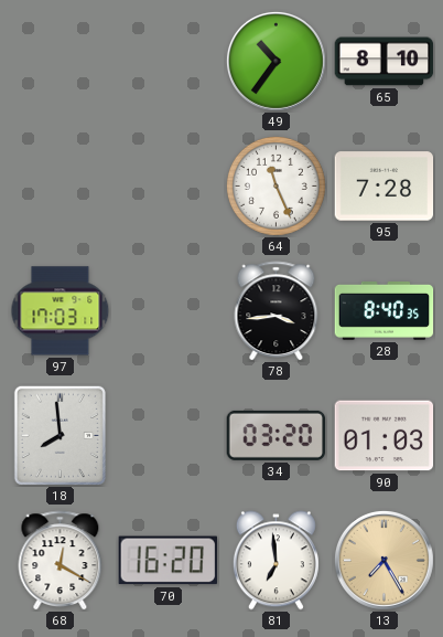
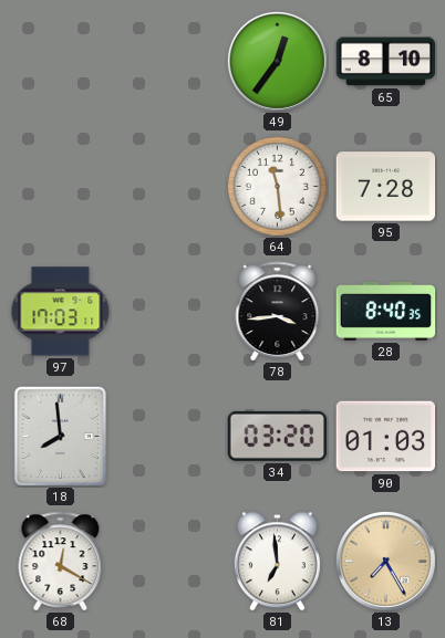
49: 10:36 -> 12:36 (277, 61)
64: 11:26 -> 11:29 (277, 186)
70: 16:20 -> none (168, 561)
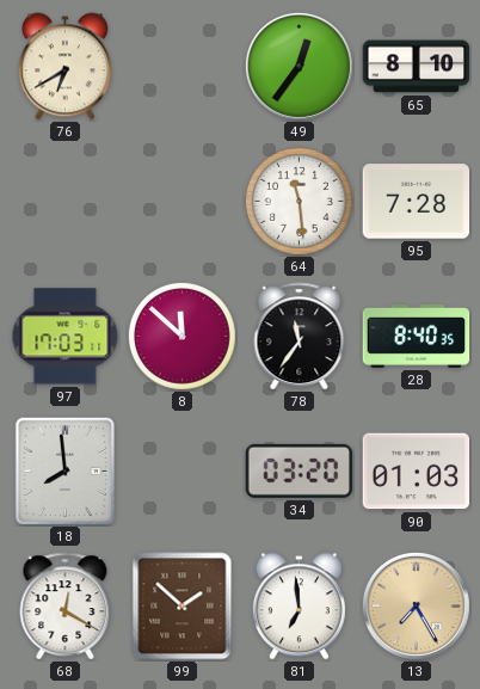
76: none -> 6:40 (64, 67)
8: none -> 11:52 (181, 336)
78: 3:44 -> 11:36 (300, 337)
99: none -> 1:52 (183, 607)
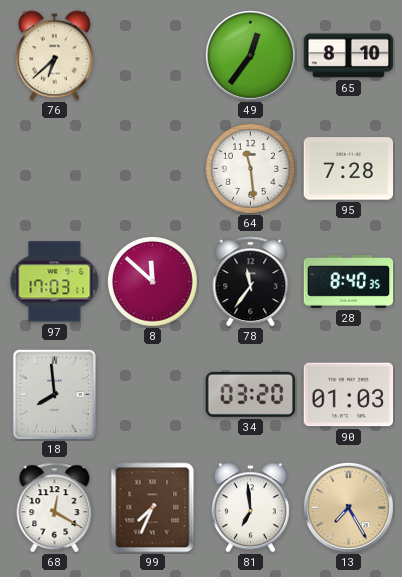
76: 6:40 -> 6:38 (54, 56)
99: 1:52 -> 7:34 (153, 508)
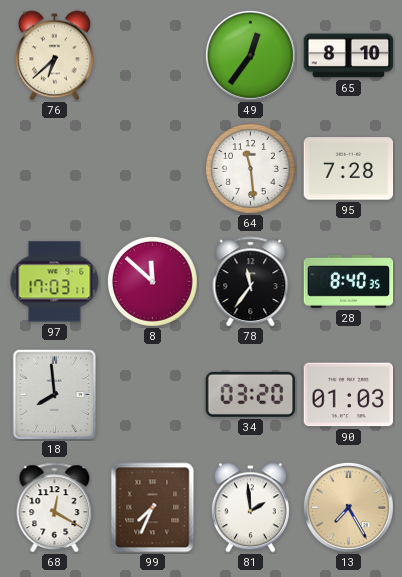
81: 6:59 -> 1:59 (250, 508)
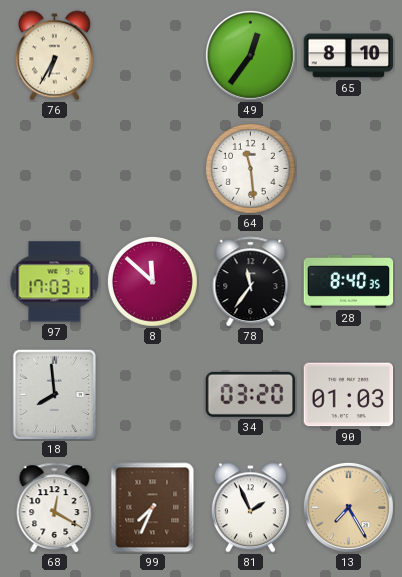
76: 6:38 -> 6:35 (54, 56)
95: 7:28 -> none (349, 169)
81: 1:59 -> 1:56 (250, 508)
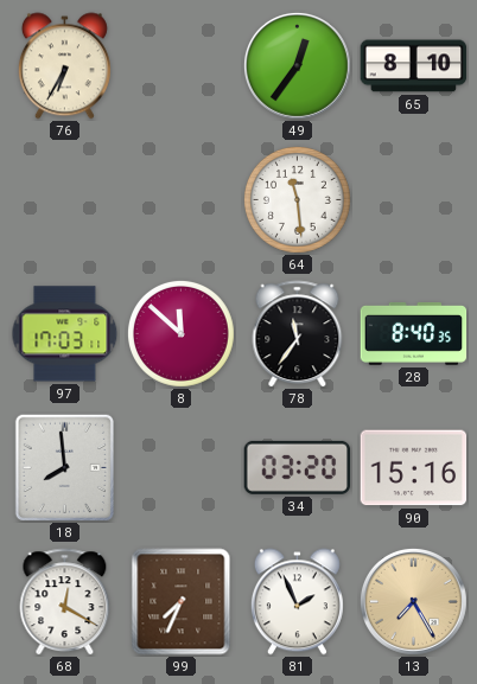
90: 01:03 -> 15:16 (414, 468)
